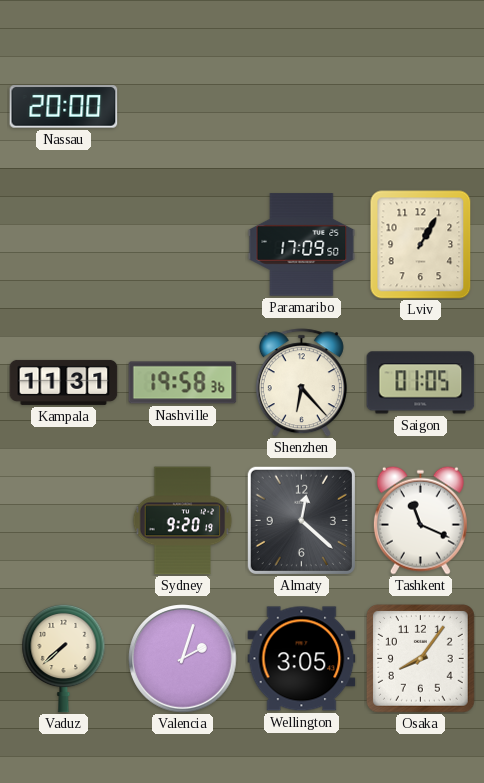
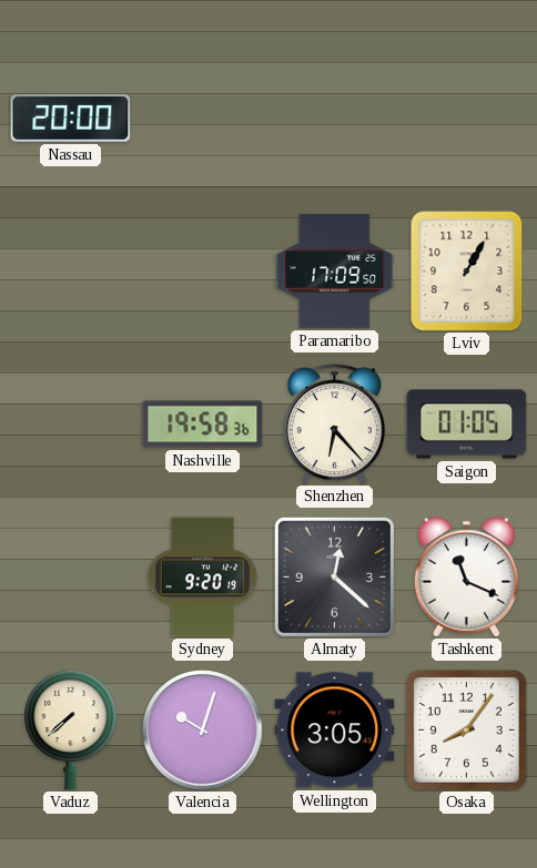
Kampala: 11:31 -> none (64, 382)
Valencia: 2:03 -> 10:03 (203, 731)
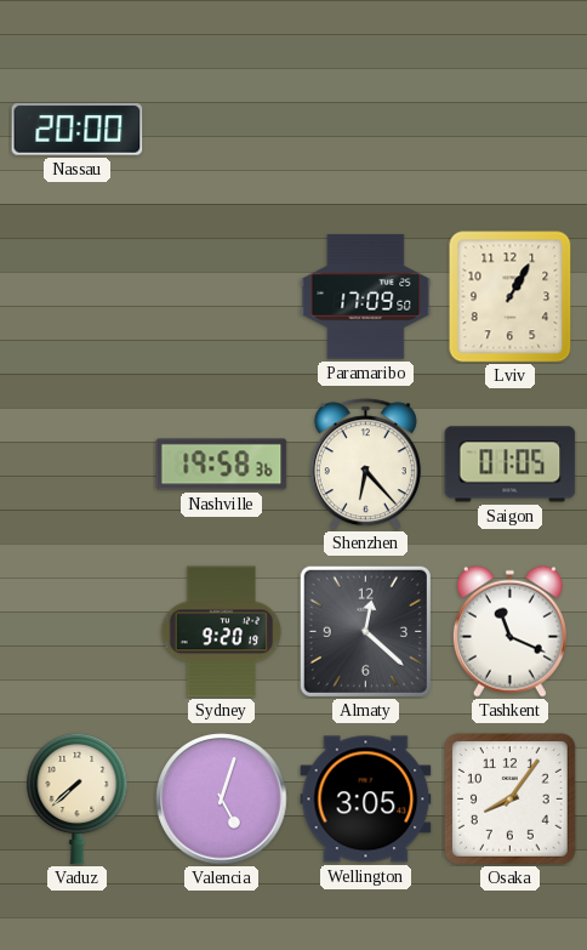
Valencia: 10:03 -> 5:03 (222, 800)
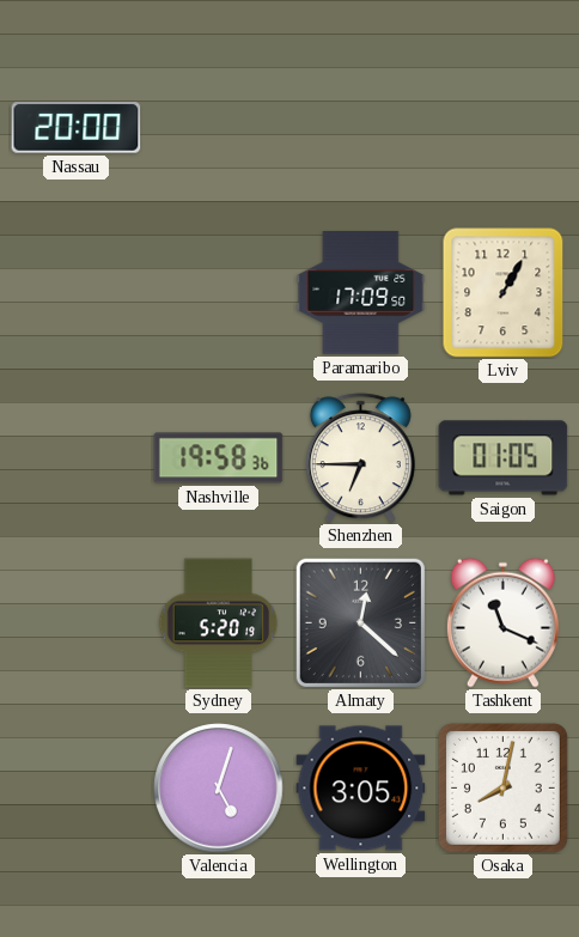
Shenzhen: 6:23 -> 6:45 (360, 458)
Sydney: 9:20 -> 5:20 (219, 623)
Vaduz: 7:38 -> none (78, 798)
Osaka: 8:06 -> 8:02 (502, 787)
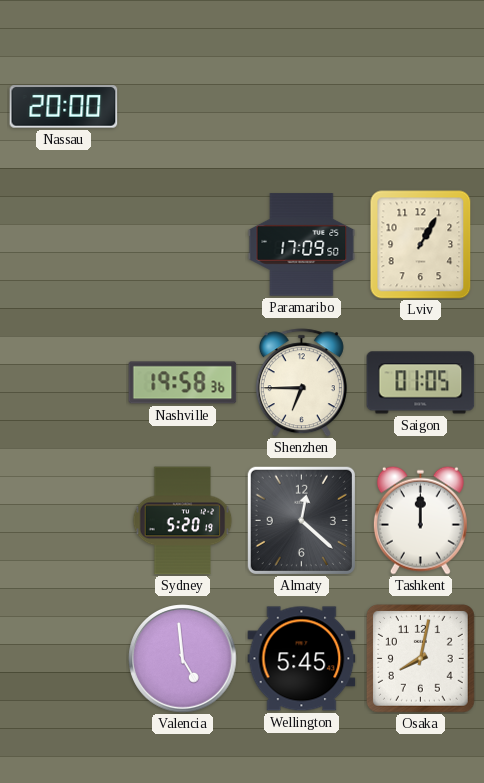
Tashkent: 11:19 -> 12:00 (420, 520)
Valencia: 5:03 -> 4:59 (183, 659)
Wellington: 3:05 -> 5:45 (302, 659)
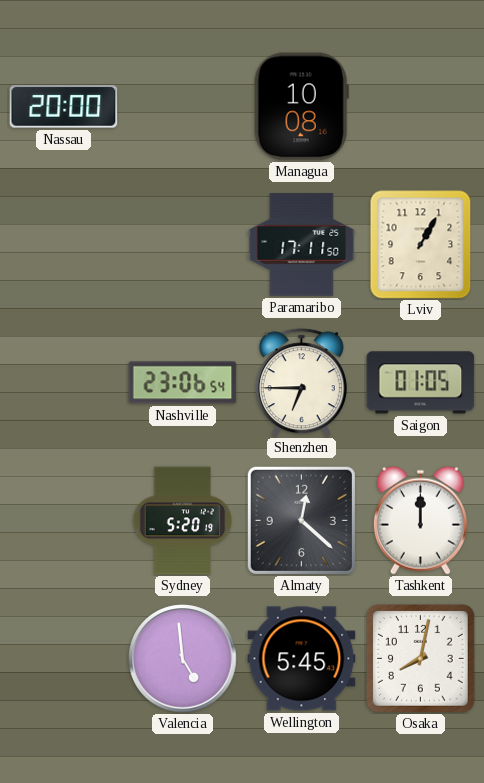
Managua: none -> 10:08 (301, 107)
Paramaribo: 17:09 -> 17:11 (302, 245)
Nashville: 19:58 -> 23:06 (183, 383)
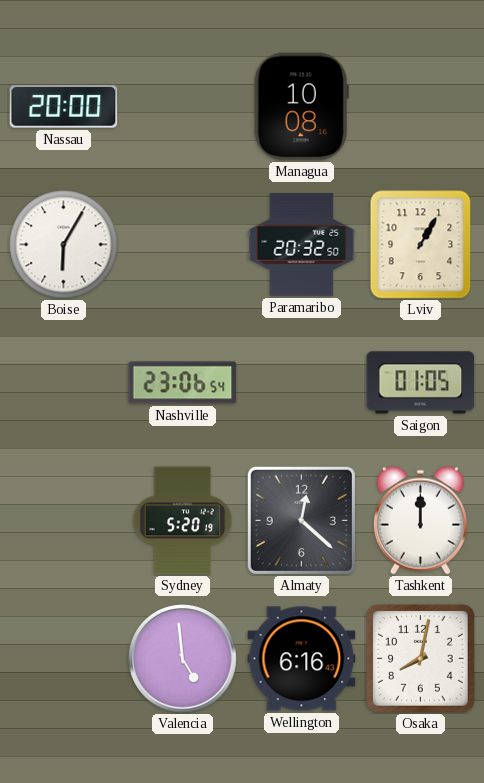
Boise: none -> 6:05 (64, 245)
Paramaribo: 17:11 -> 20:32 (302, 245)
Shenzhen: 6:45 -> none (301, 383)
Wellington: 5:45 -> 6:16 (302, 659)
